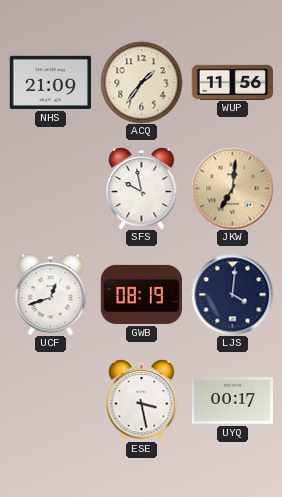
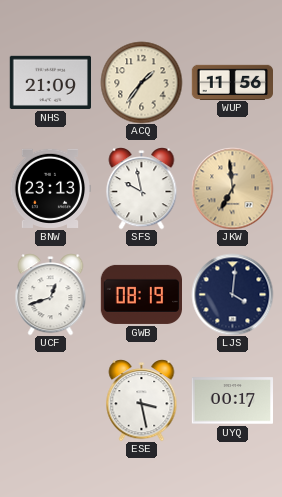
BNW: none -> 23:13 (50, 188)
JKW: 7:01 -> 6:59 (232, 188)
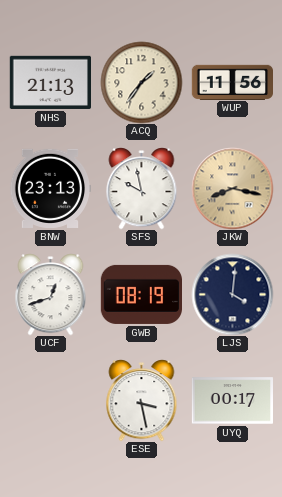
NHS: 21:09 -> 21:13 (50, 82)
JKW: 6:59 -> 8:17 (232, 188)
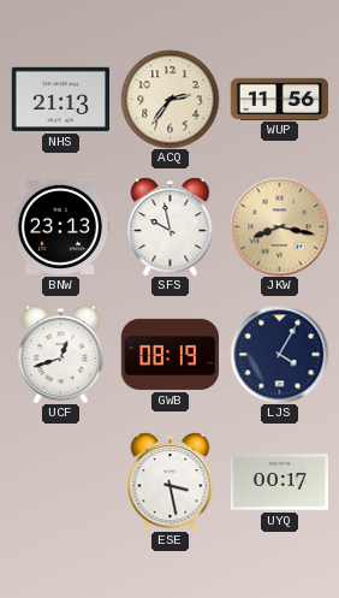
ACQ: 1:36 -> 2:36 (169, 99)
LJS: 4:01 -> 4:05 (279, 354)
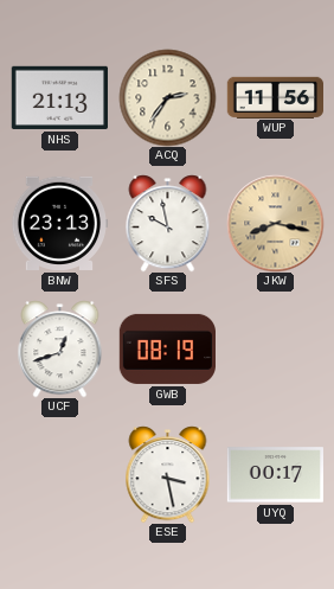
LJS: 4:05 -> none (279, 354)
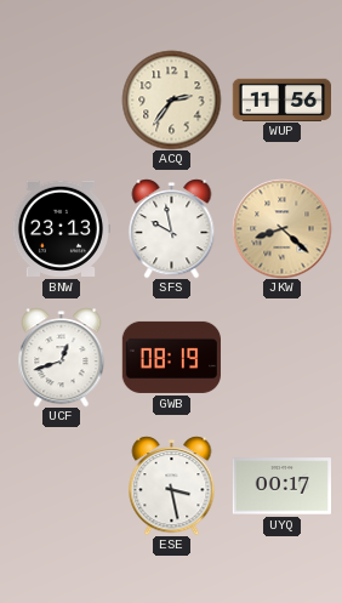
NHS: 21:13 -> none (59, 97)
JKW: 8:17 -> 8:22 (281, 228)
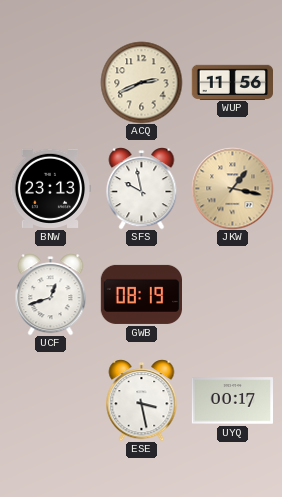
ACQ: 2:36 -> 2:41 (141, 82)
JKW: 8:22 -> 1:17 (232, 188)
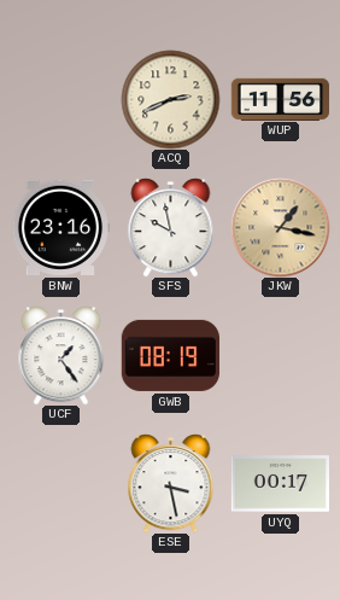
BNW: 23:13 -> 23:16 (60, 227)
UCF: 12:42 -> 1:24 (61, 355)
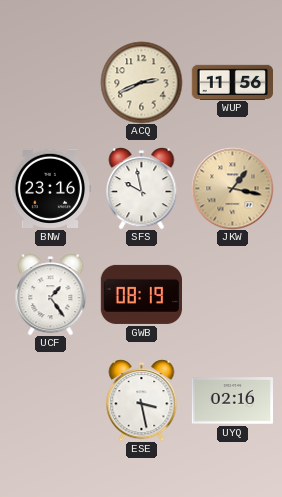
UYQ: 00:17 -> 02:16 (232, 401)
